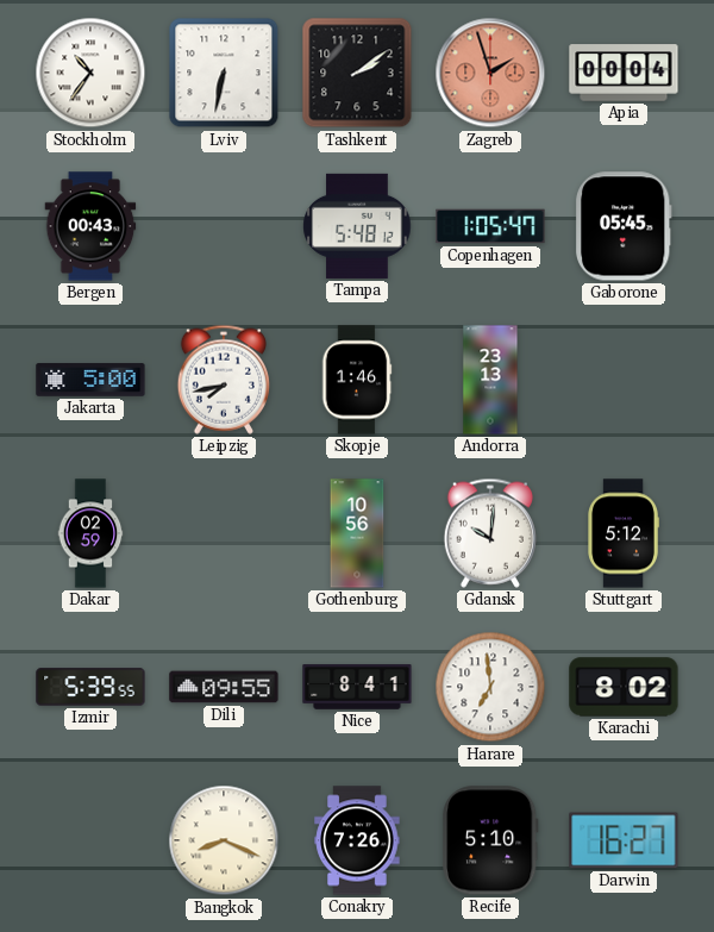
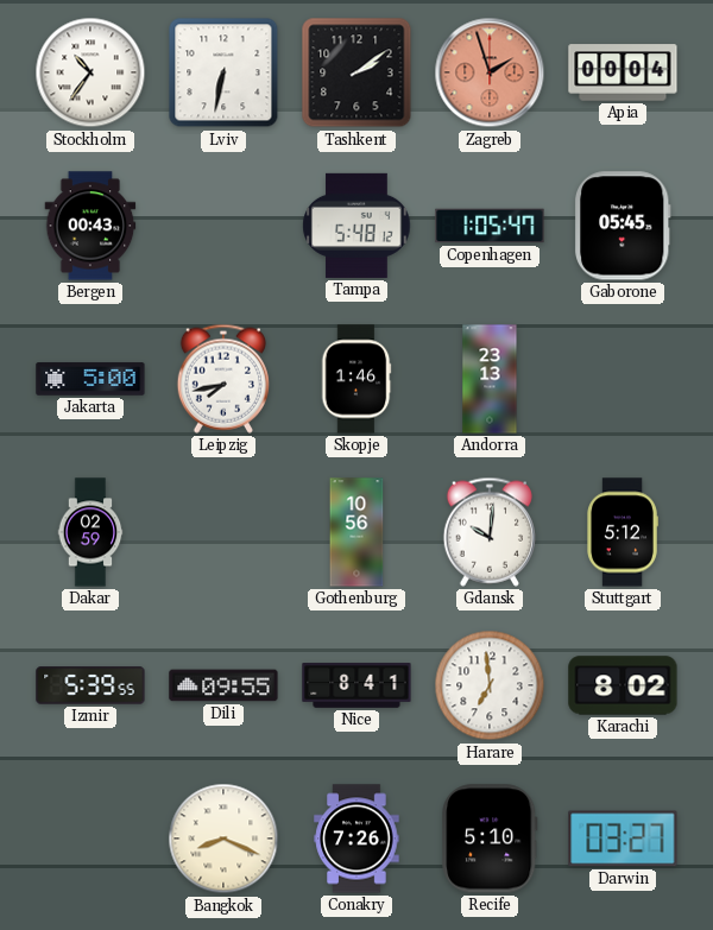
Darwin: 16:27 -> 03:27 (623, 839)
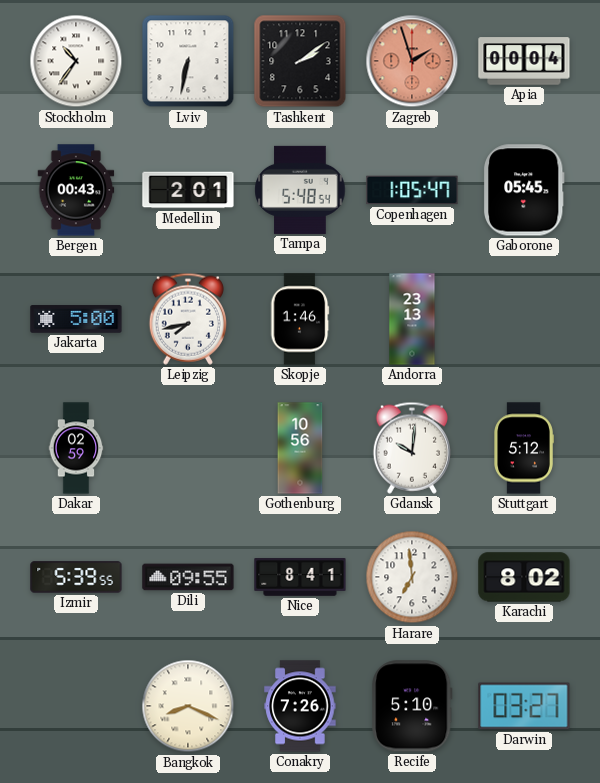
Medellin: none -> 2:01 (188, 190)
Tampa: 5:48:12 -> 5:48:54 (300, 190)
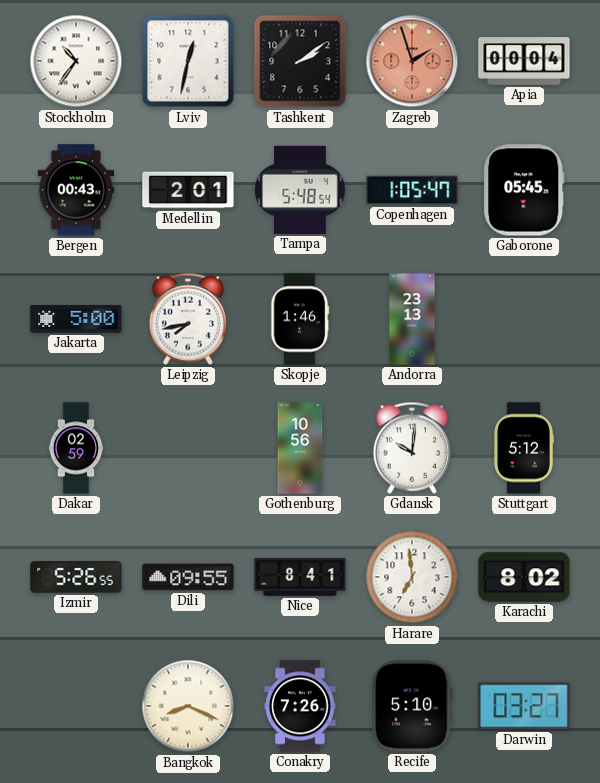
Lviv: 6:32 -> 12:32 (188, 61)
Izmir: 5:39 -> 5:26 (76, 577)
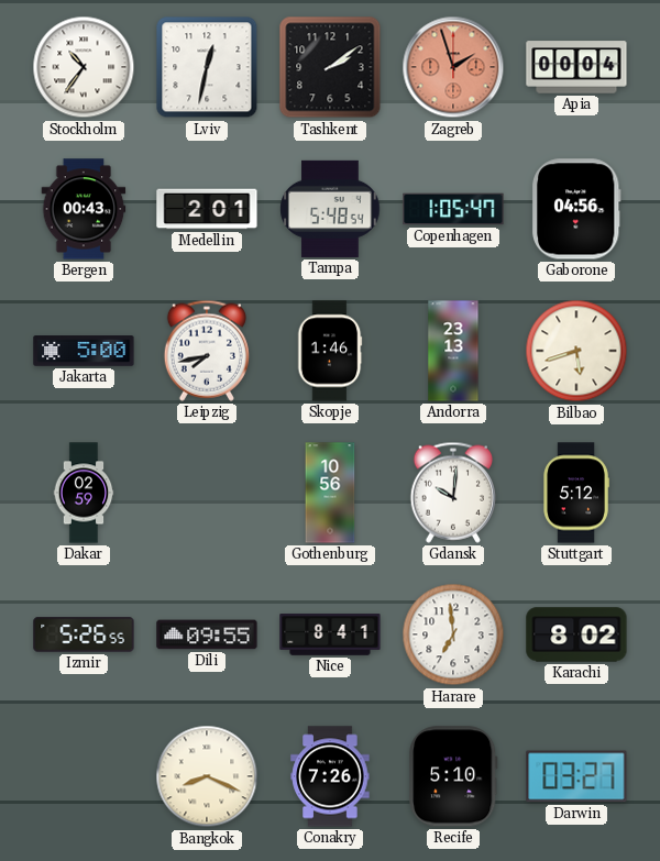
Gaborone: 05:45 -> 04:56 (576, 209)
Bilbao: none -> 5:42 (576, 351)
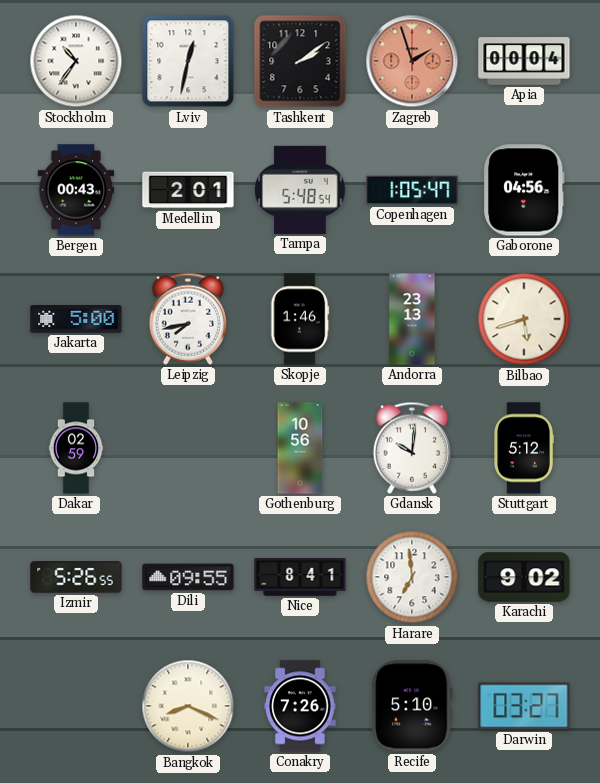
Karachi: 8:02 -> 9:02 (524, 577)
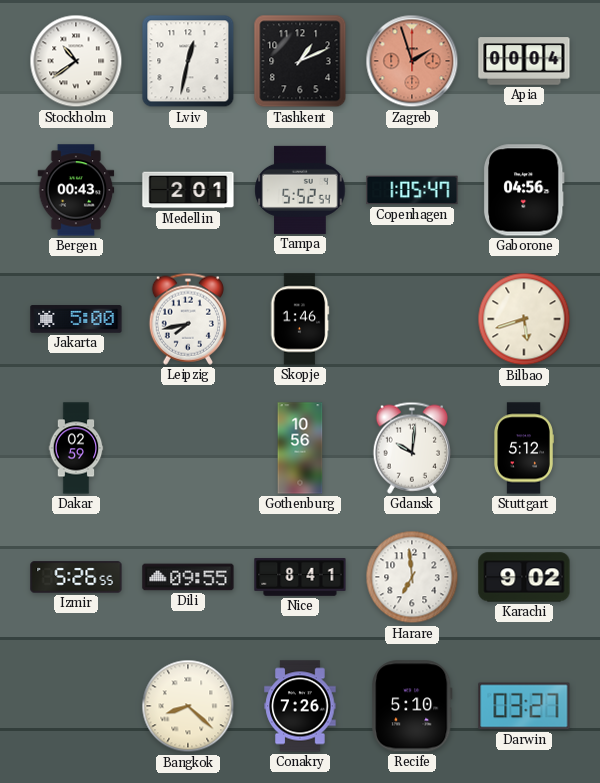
Stockholm: 10:36 -> 10:39 (76, 61)
Tashkent: 2:09 -> 1:11 (300, 61)
Tampa: 5:48 -> 5:52 (300, 190)
Andorra: 23:13 -> none (412, 319)
Bangkok: 8:19 -> 8:22 (188, 706)
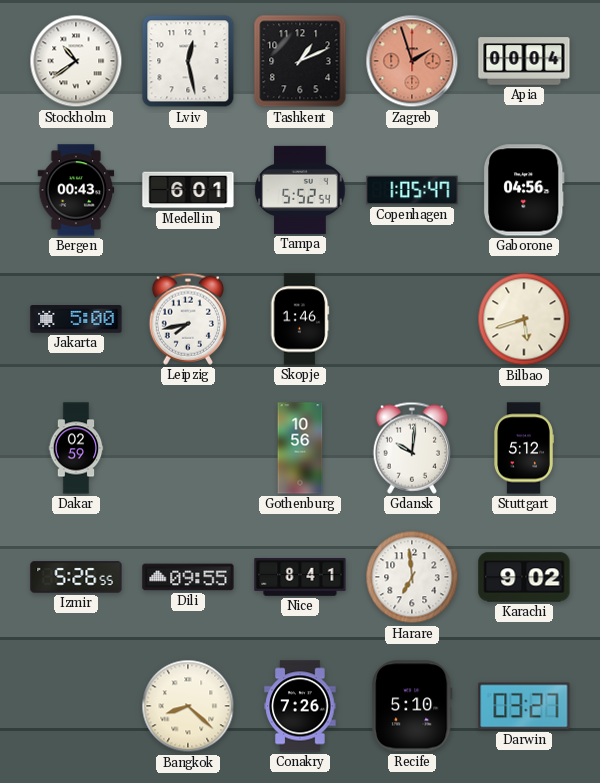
Lviv: 12:32 -> 12:28 (188, 61)
Medellin: 2:01 -> 6:01 (188, 190)
